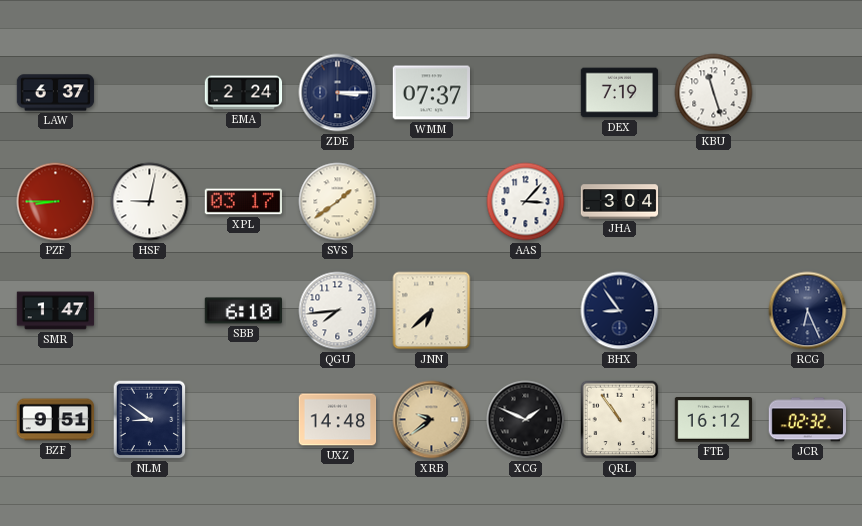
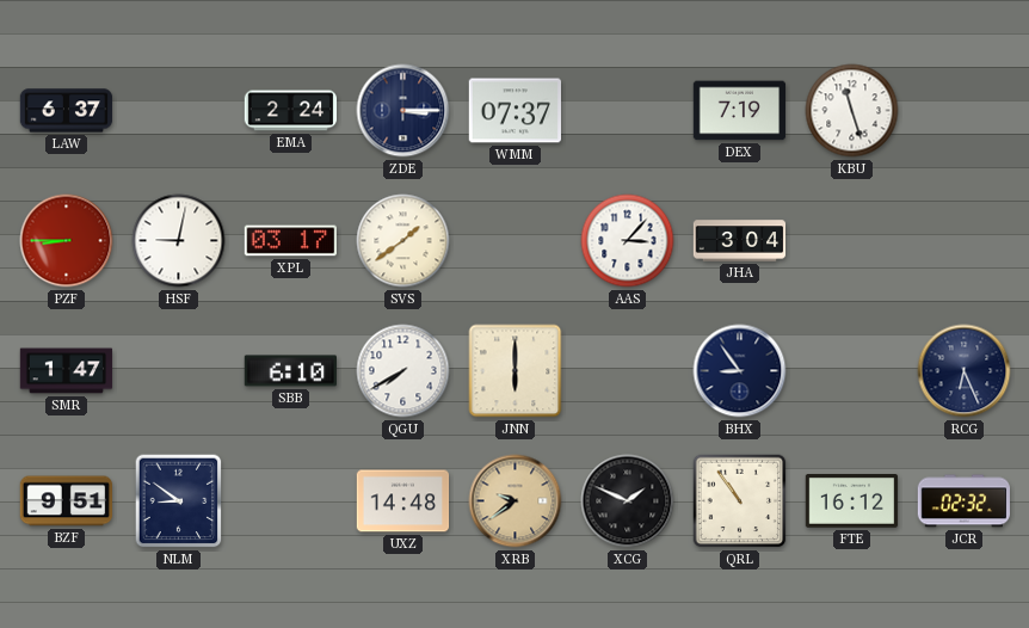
QGU: 7:44 -> 7:40 (403, 371)
JNN: 6:38 -> 6:00 (516, 371)
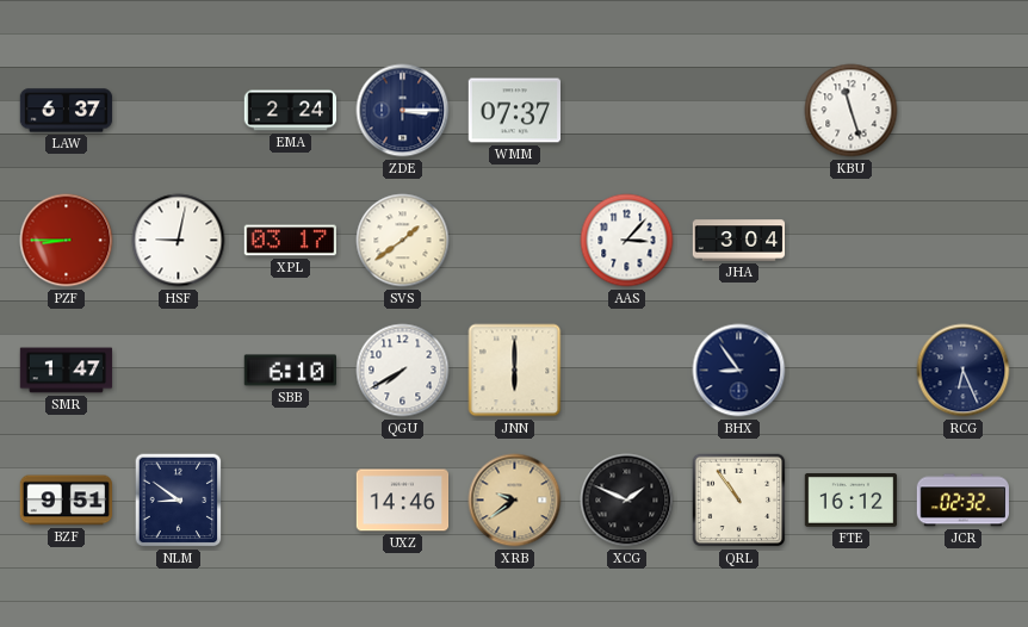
DEX: 7:19 -> none (740, 111)
UXZ: 14:48 -> 14:46 (403, 501)
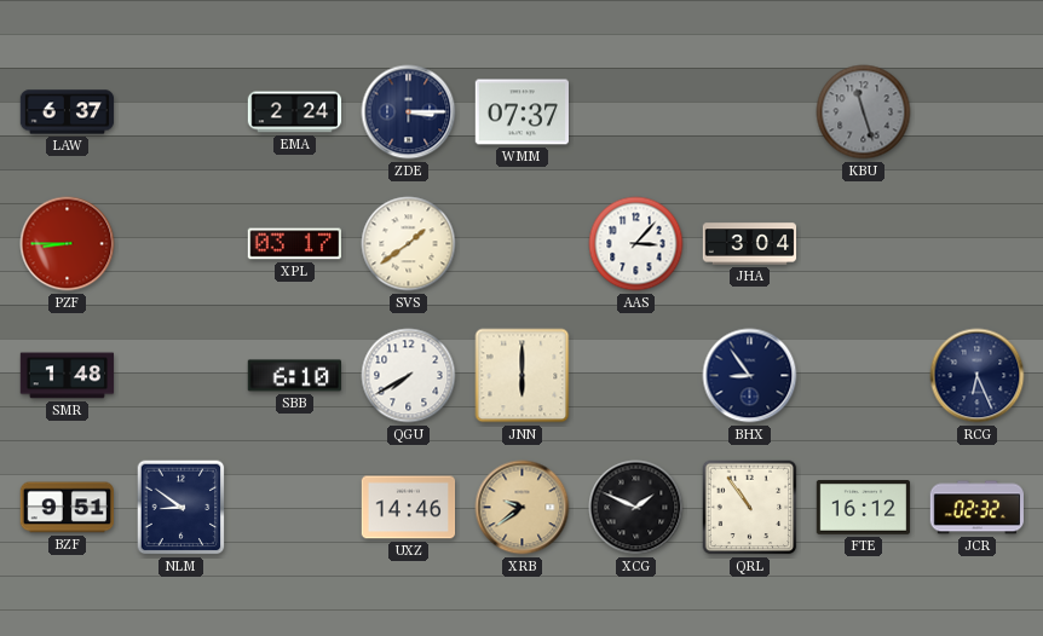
KBU dial: white -> grey (864, 112)
HSF: 9:02 -> none (179, 241)
SMR: 1:47 -> 1:48 (68, 376)
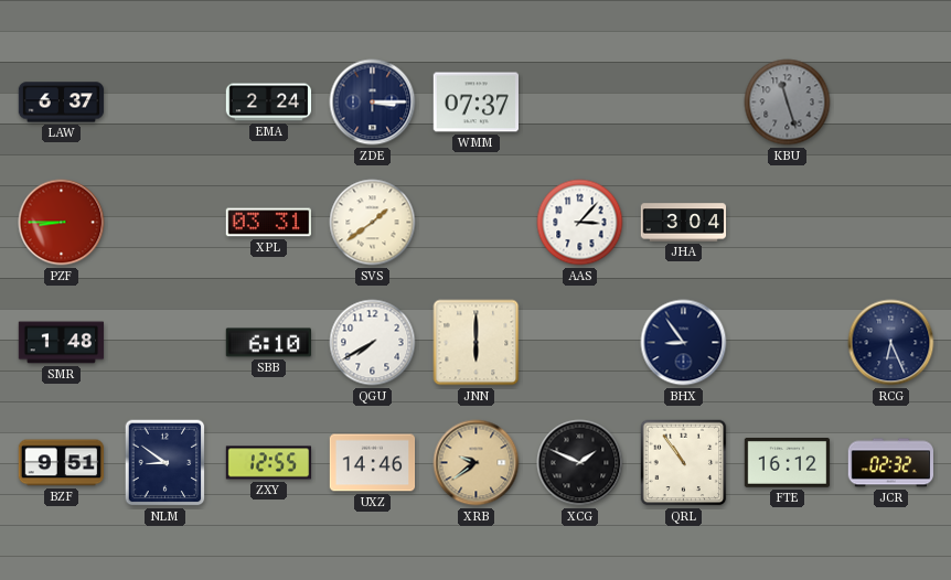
XPL: 03:17 -> 03:31 (268, 223)
ZXY: none -> 12:55 (269, 463)
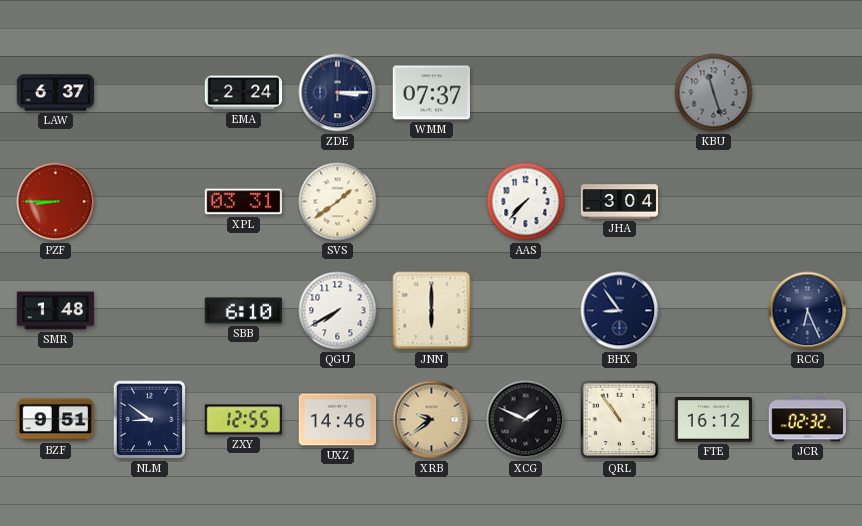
AAS: 3:07 -> 7:37 (526, 202)
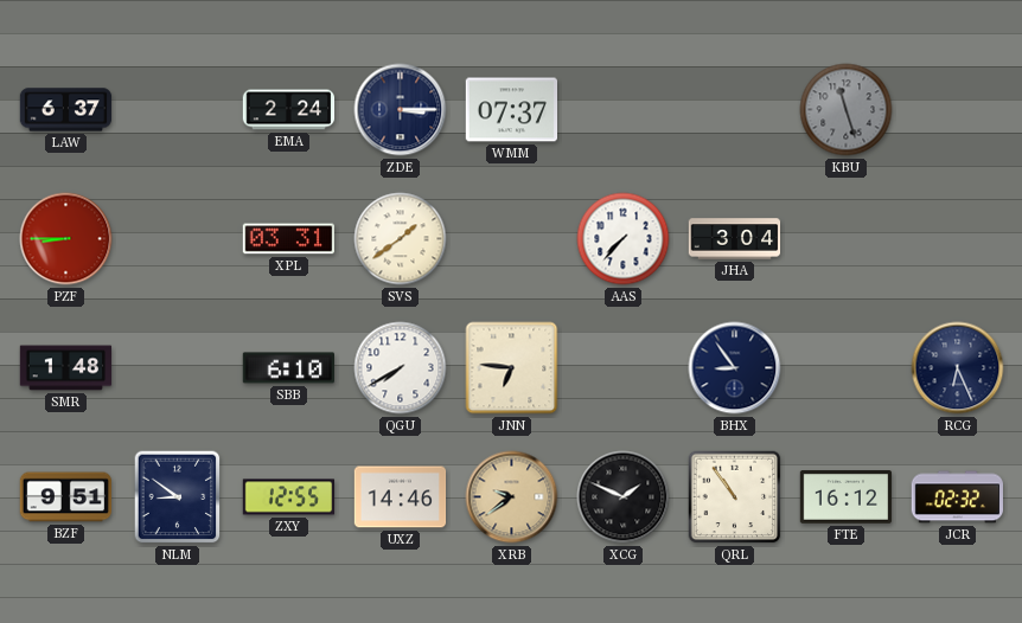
JNN: 6:00 -> 6:46 (512, 368)
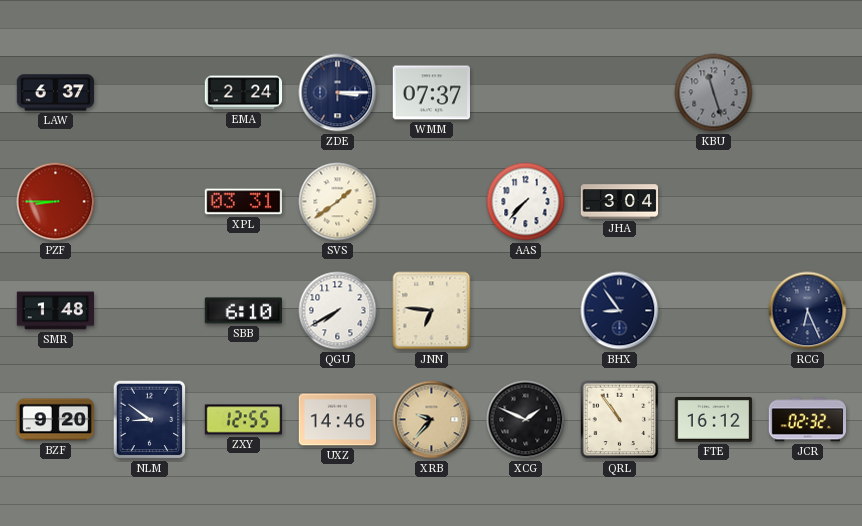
BZF: 9:51 -> 9:20 (55, 420)
XRB: 9:39 -> 9:37 (432, 420)
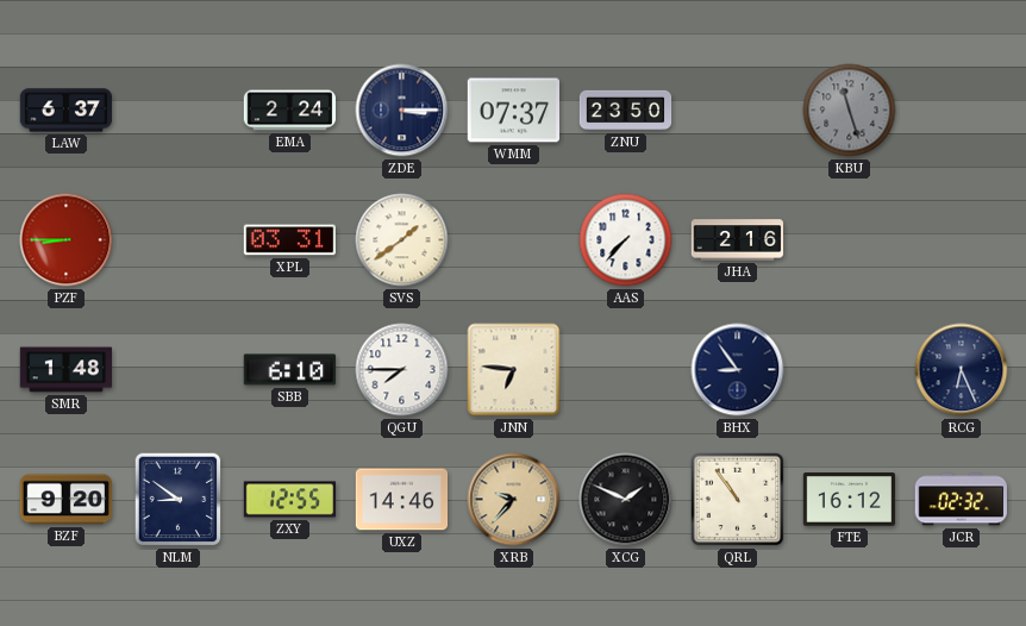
ZNU: none -> 23:50 (626, 111)
JHA: 3:04 -> 2:16 (738, 240)
QGU: 7:40 -> 7:45 (402, 370)
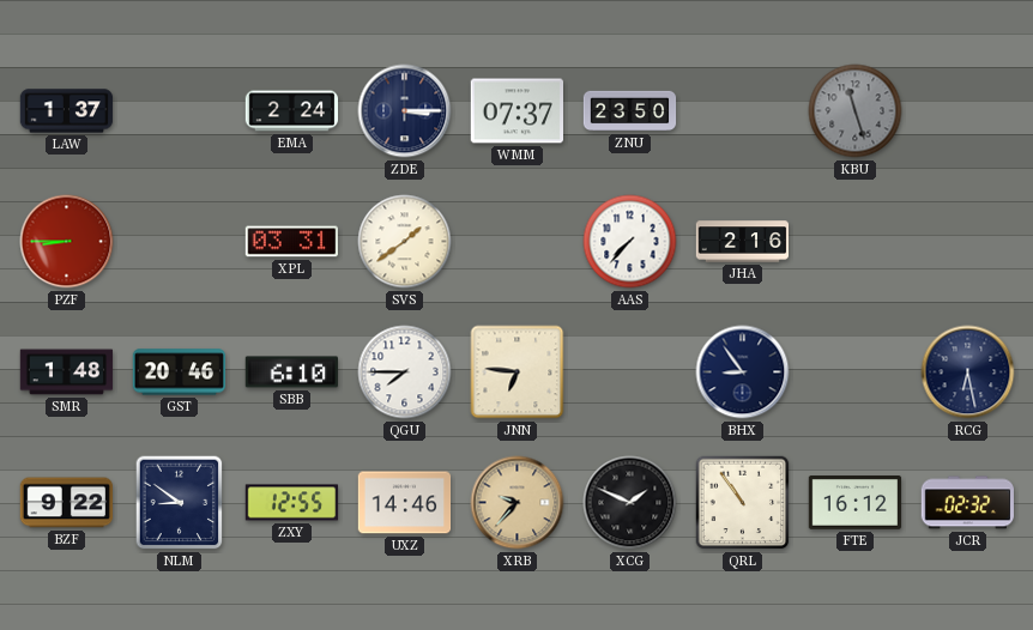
LAW: 6:37 -> 1:37 (67, 111)
GST: none -> 20:46 (180, 372)
RCG: 6:26 -> 6:28 (968, 372)
BZF: 9:20 -> 9:22 (66, 503)
